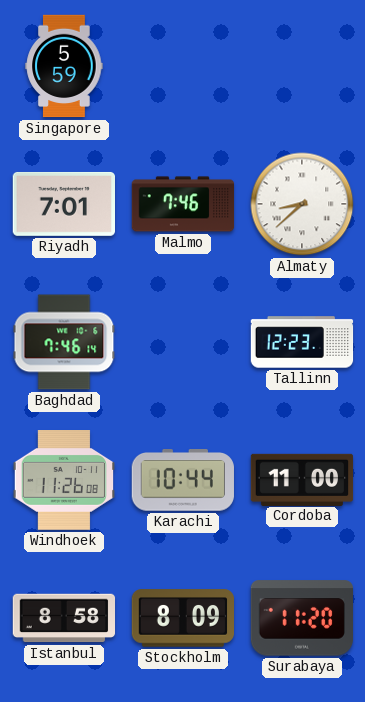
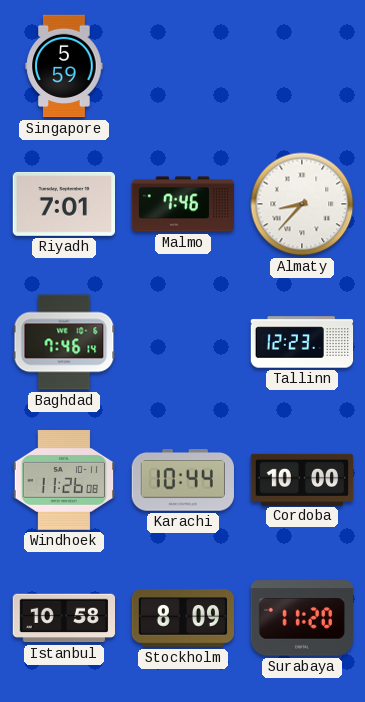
Almaty: 8:38 -> 8:37 (302, 204)
Cordoba: 11:00 -> 10:00 (302, 479)
Istanbul: 8:58 -> 10:58 (64, 618)
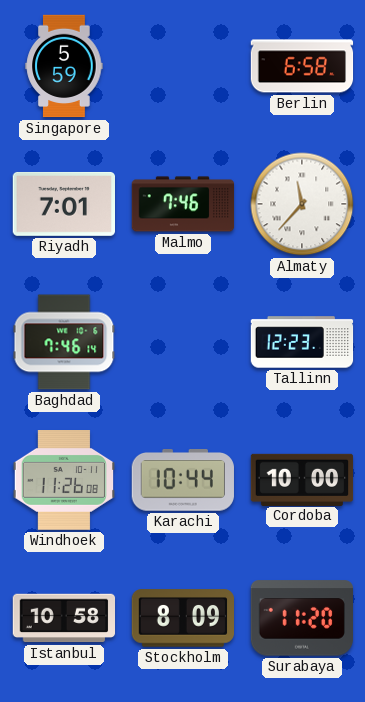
Berlin: none -> 6:58 (302, 66)
Almaty: 8:37 -> 11:37 (302, 204)
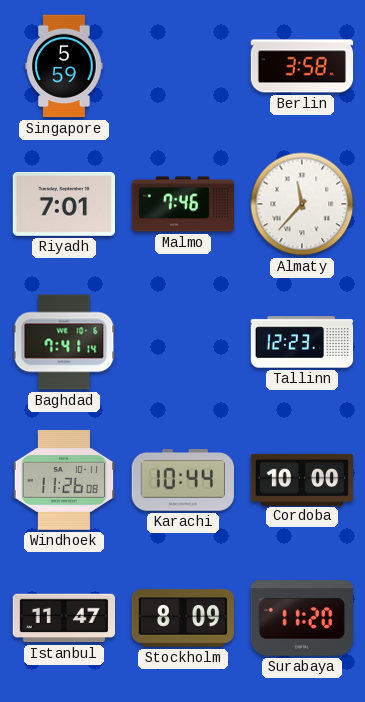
Berlin: 6:58 -> 3:58 (302, 66)
Baghdad: 7:46 -> 7:41 (64, 342)
Istanbul: 10:58 -> 11:47 (64, 618)
